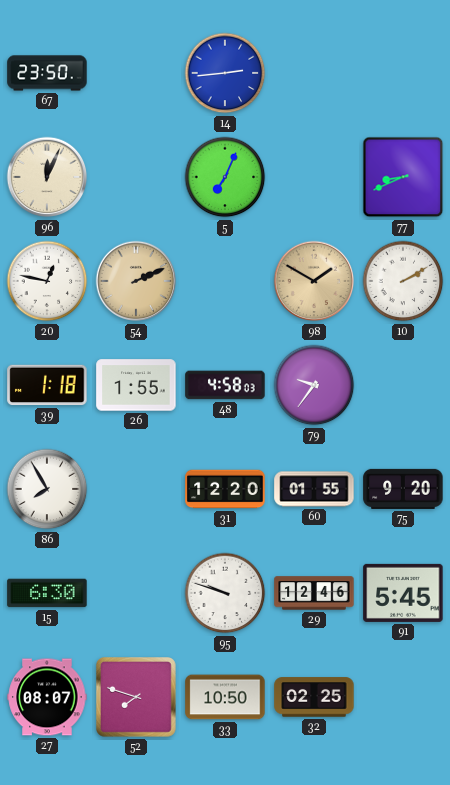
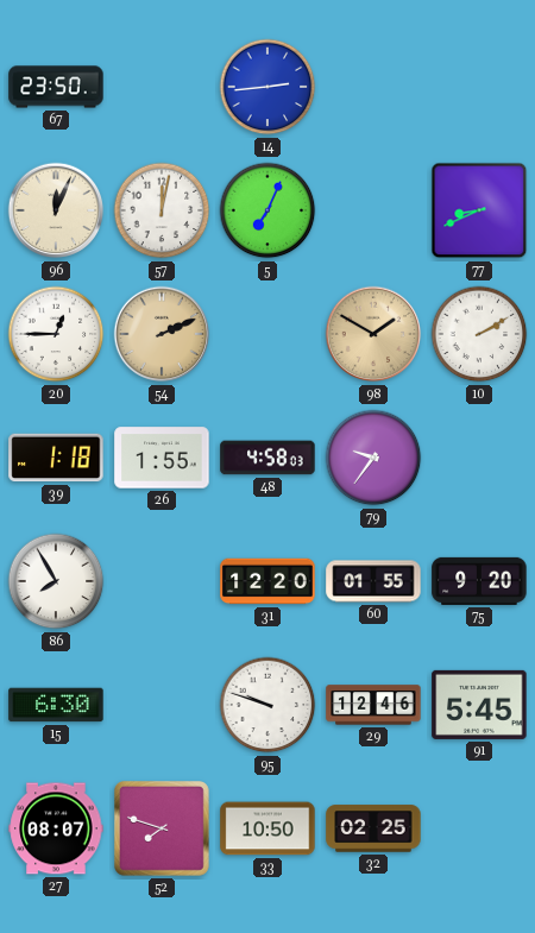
57: none -> 12:02 (162, 210)
20: 12:47 -> 12:45 (56, 334)
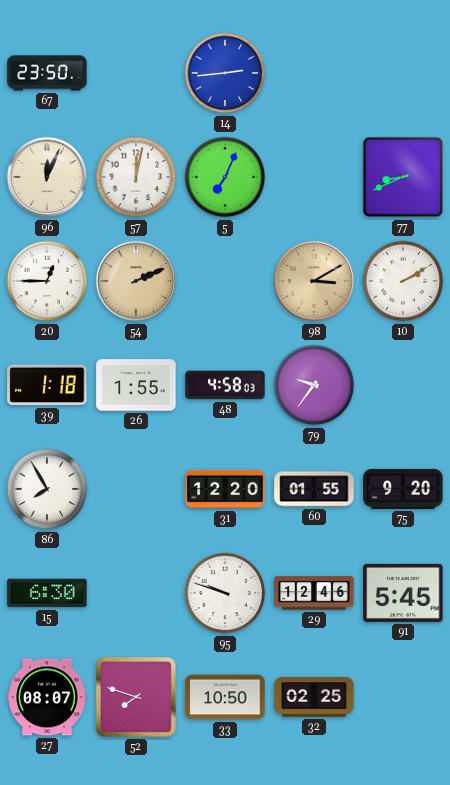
98: 1:50 -> 3:10 (314, 281)
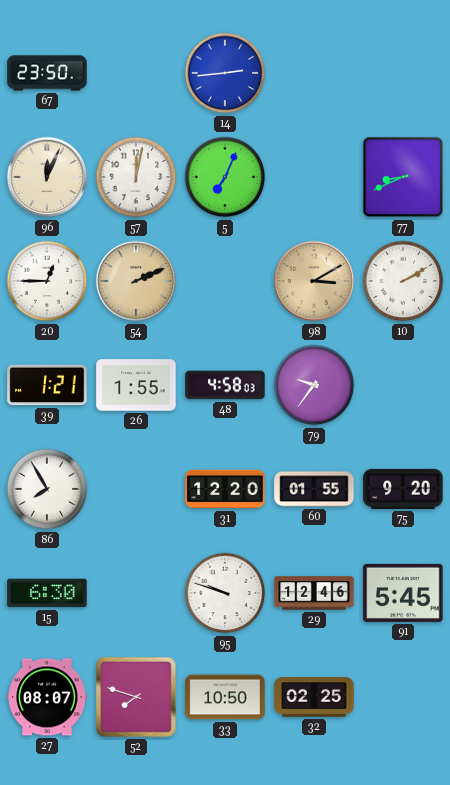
39: 1:18 -> 1:21 (47, 385)
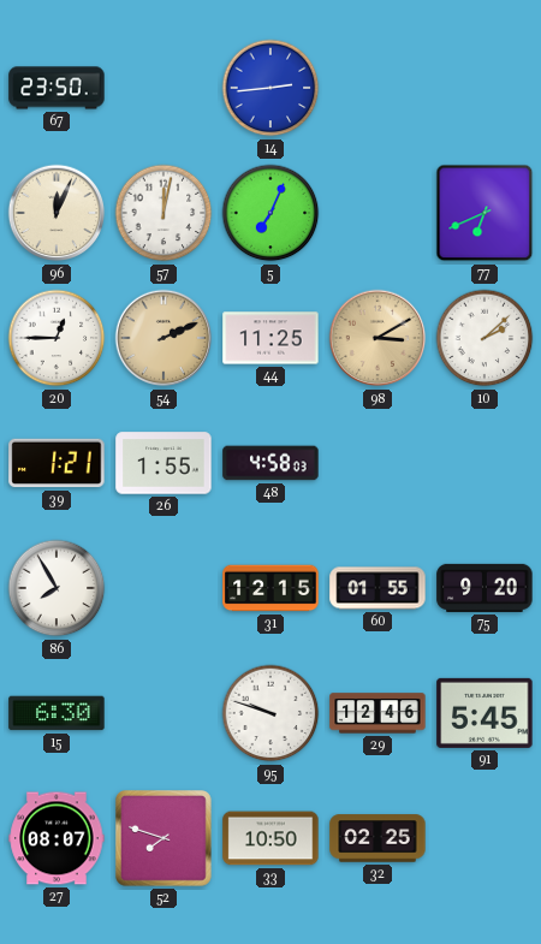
77: 8:41 -> 6:41 (484, 213)
44: none -> 11:25 (270, 338)
10: 2:10 -> 2:08 (484, 338)
79: 9:36 -> none (314, 385)
31: 12:20 -> 12:15 (270, 588)
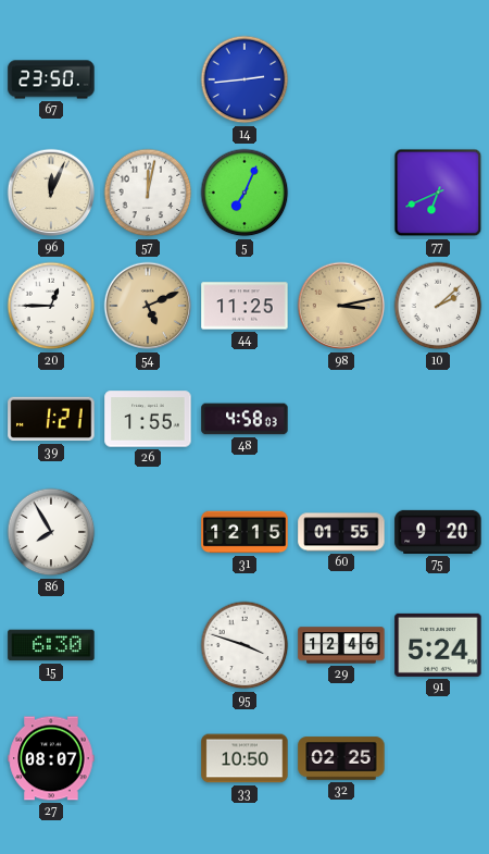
54: 2:11 -> 5:11 (148, 306)
98: 3:10 -> 3:13 (341, 306)
95: 9:48 -> 3:48 (244, 645)
91: 5:45 -> 5:24 (438, 645)
52: 7:48 -> none (165, 839)
